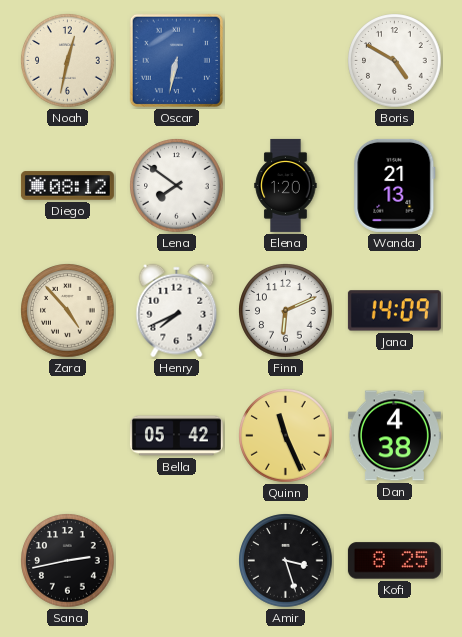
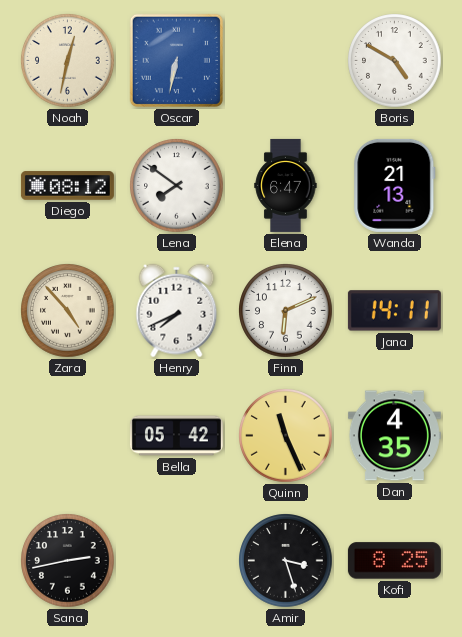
Elena: 1:20 -> 6:47 (286, 185)
Jana: 14:09 -> 14:11 (394, 311)
Dan: 4:38 -> 4:35 (394, 436)
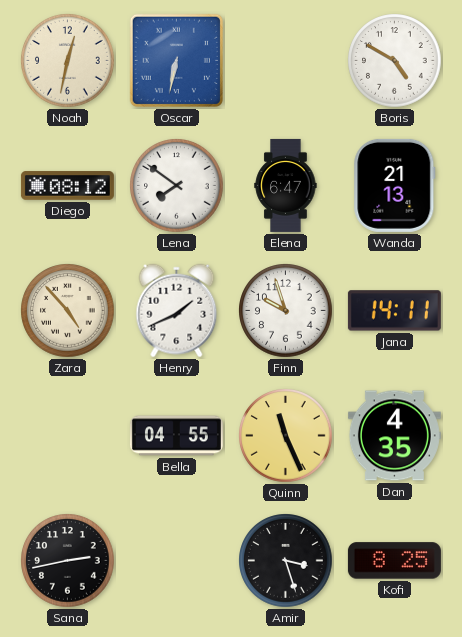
Henry: 7:41 -> 1:41 (177, 311)
Finn: 6:11 -> 9:57 (286, 311)
Bella: 05:42 -> 04:55 (176, 436)
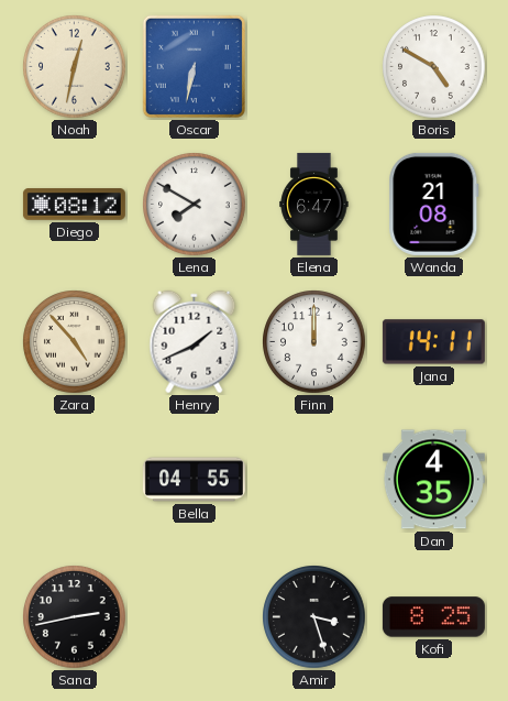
Lena: 7:51 -> 7:50 (195, 205)
Wanda: 21:13 -> 21:08 (434, 204)
Finn: 9:57 -> 12:00 (314, 342)
Quinn: 11:26 -> none (286, 436)
